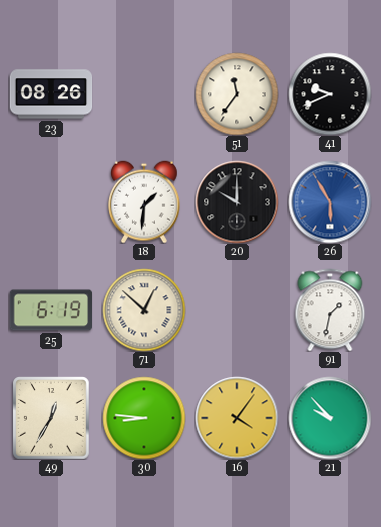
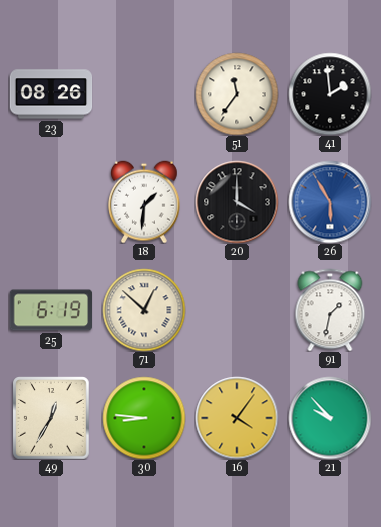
41: 9:41 -> 1:59 (330, 94)
20: 10:00 -> 4:00 (237, 202)
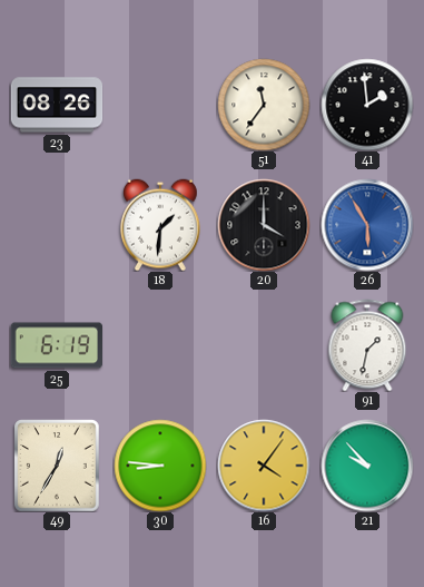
71: 12:52 -> none (144, 310)
